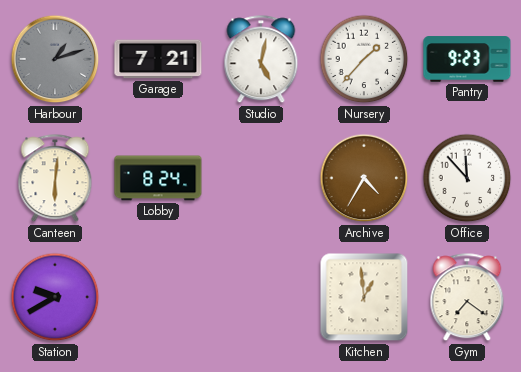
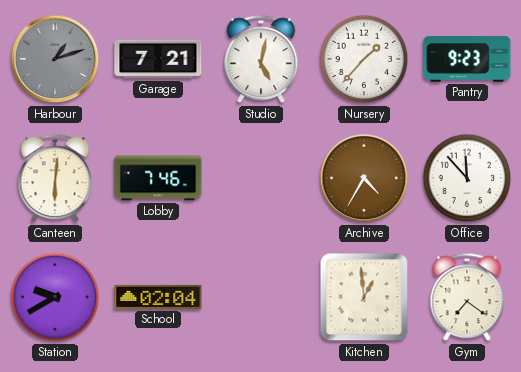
Lobby: 8:24 -> 7:46 (158, 178)
School: none -> 02:04 (158, 297)
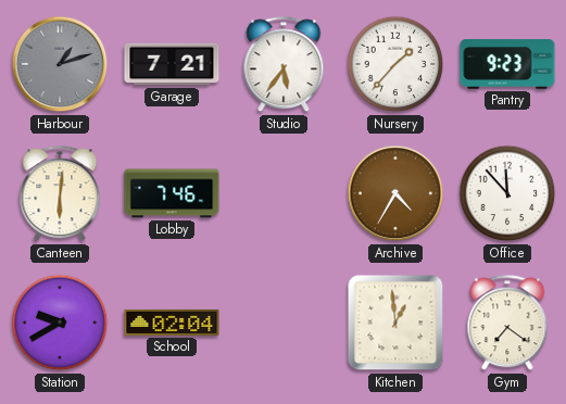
Studio: 5:02 -> 5:36 (284, 65)
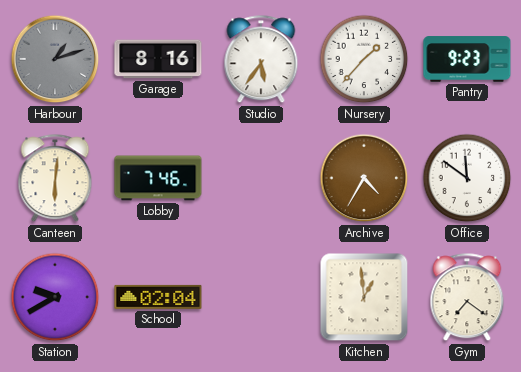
Garage: 7:21 -> 8:16 (158, 59)
Office: 11:53 -> 11:51 (467, 178)
